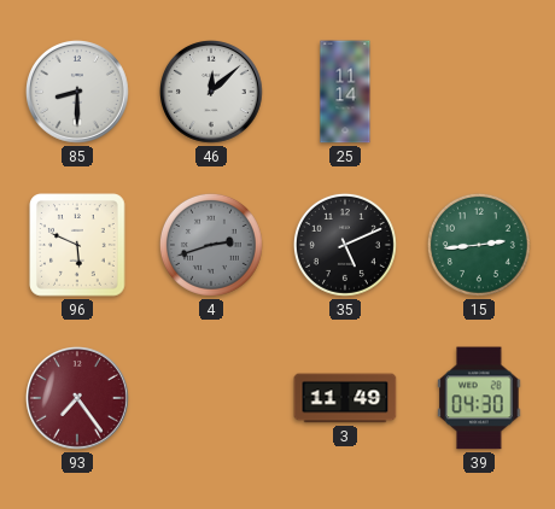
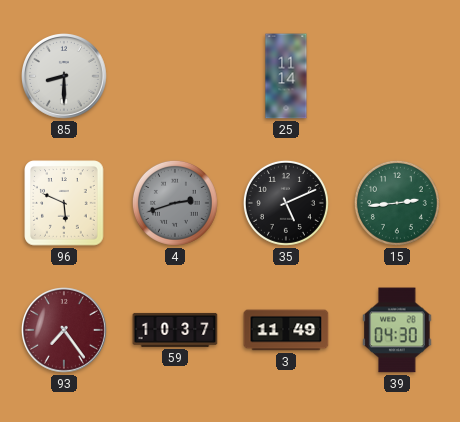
46: 12:08 -> none (212, 93)
59: none -> 10:37 (175, 330)
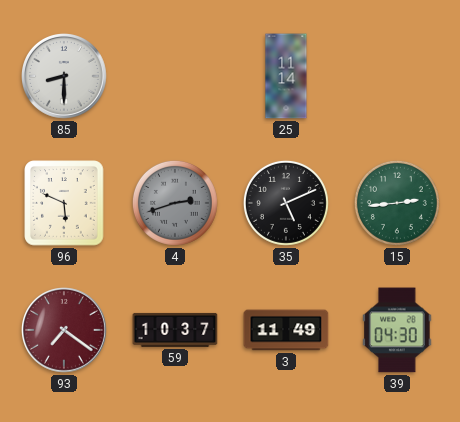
93: 7:24 -> 7:21 (65, 331)
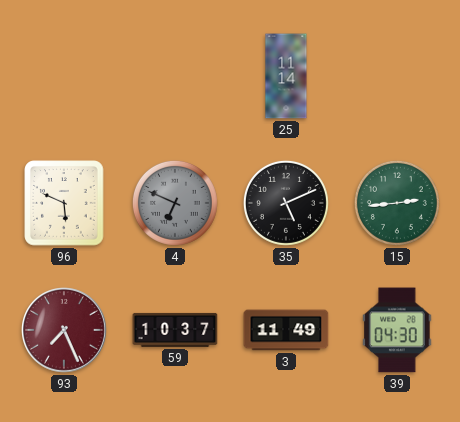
85: 8:30 -> none (65, 77)
4: 2:42 -> 6:49 (175, 203)
93: 7:21 -> 7:26 (65, 331)
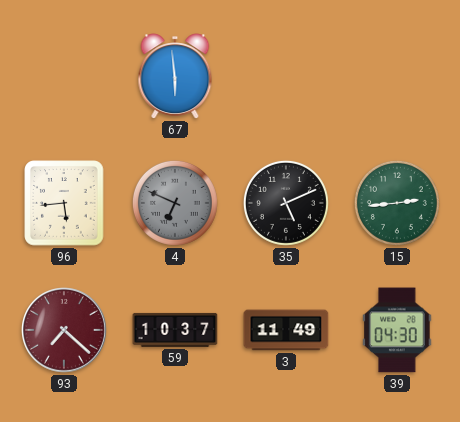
67: none -> 5:59 (175, 76)
25: 11:14 -> none (286, 76)
96: 5:49 -> 5:44 (64, 203)
93: 7:26 -> 7:22 (65, 331)
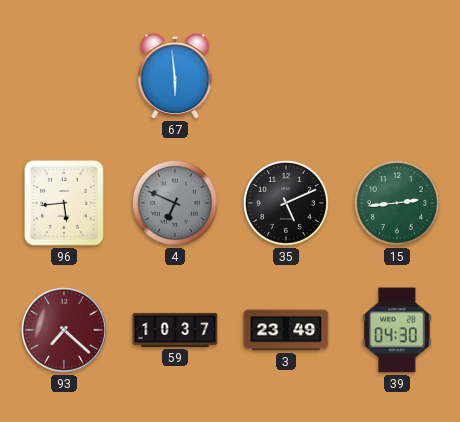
3: 11:49 -> 23:49 (286, 330)
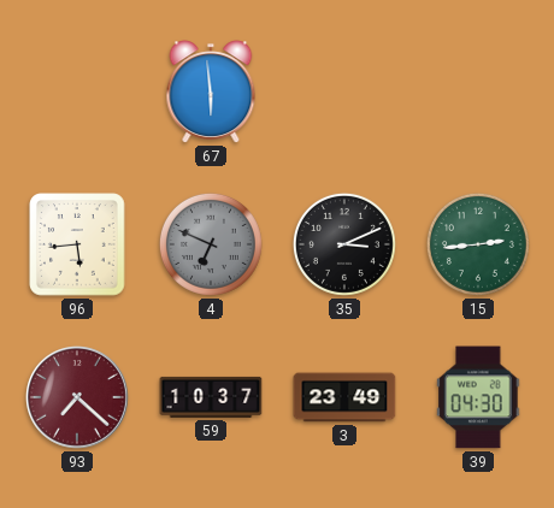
35: 5:11 -> 3:11 (344, 244)
